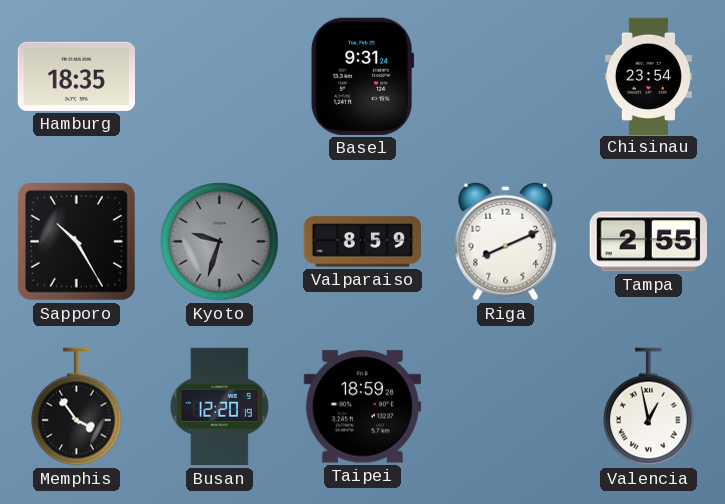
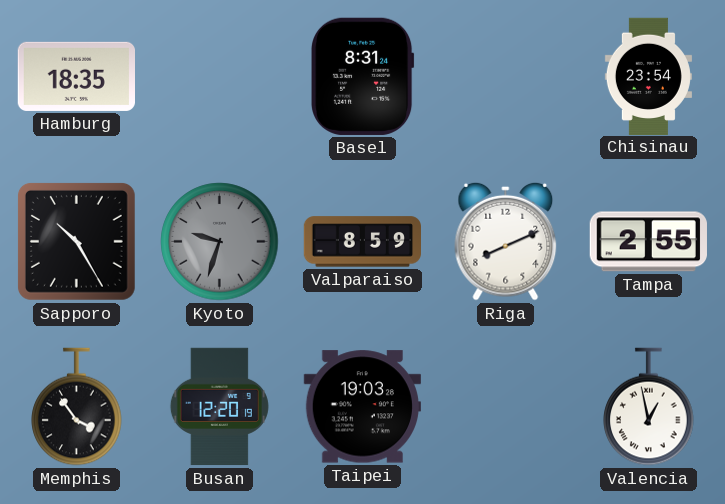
Basel: 9:31 -> 8:31 (363, 76)
Taipei: 18:59 -> 19:03 (362, 407)
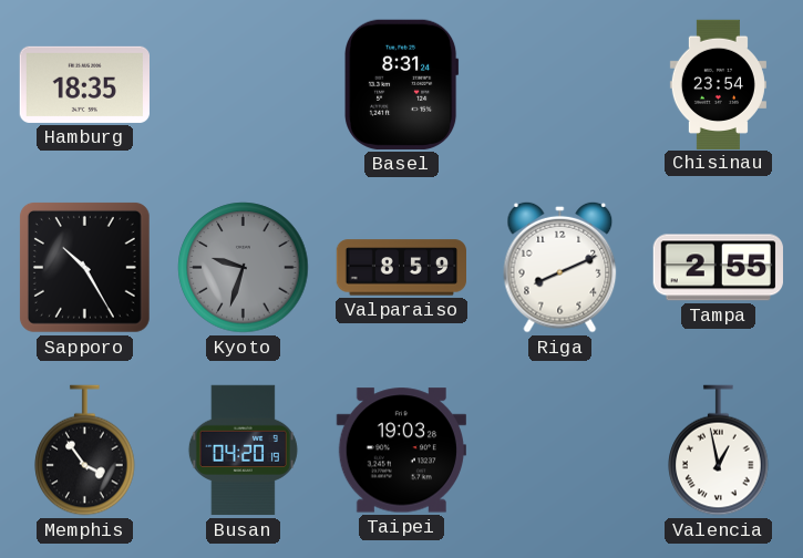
Busan: 12:20 -> 04:20 (243, 451)
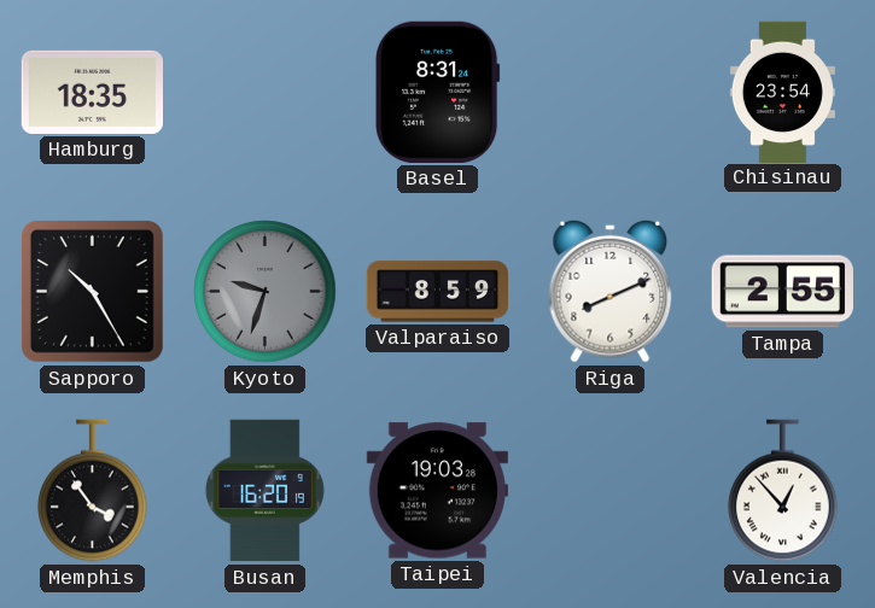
Busan: 04:20 -> 16:20 (264, 491)
Valencia: 12:58 -> 12:53 (783, 491)
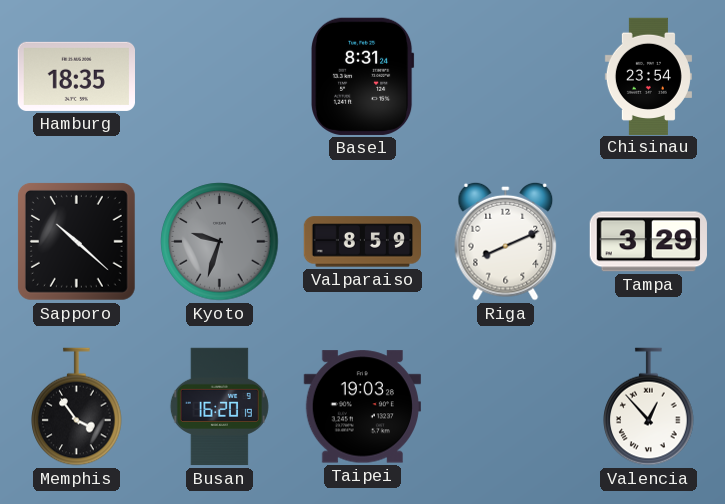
Sapporo: 10:25 -> 10:22 (76, 241)
Tampa: 2:55 -> 3:29 (648, 242)
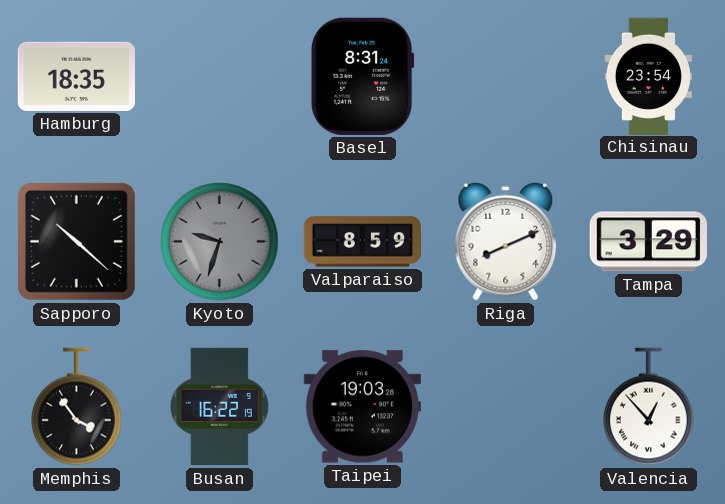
Busan: 16:20 -> 16:22 (219, 407)
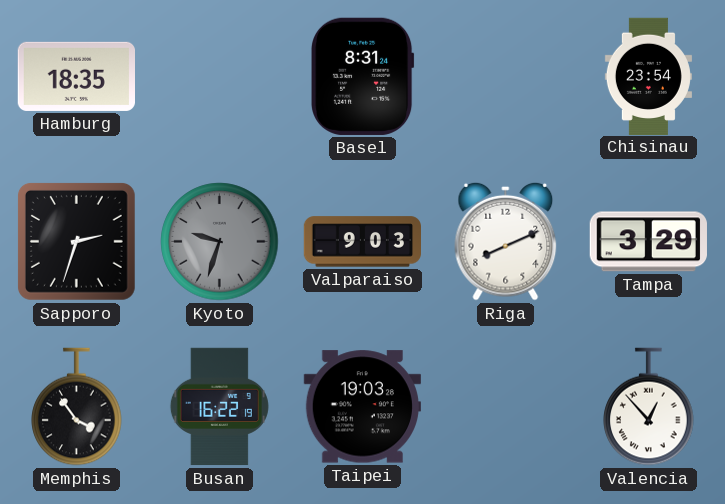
Sapporo: 10:22 -> 2:33 (76, 241)
Valparaiso: 8:59 -> 9:03 (362, 242)
